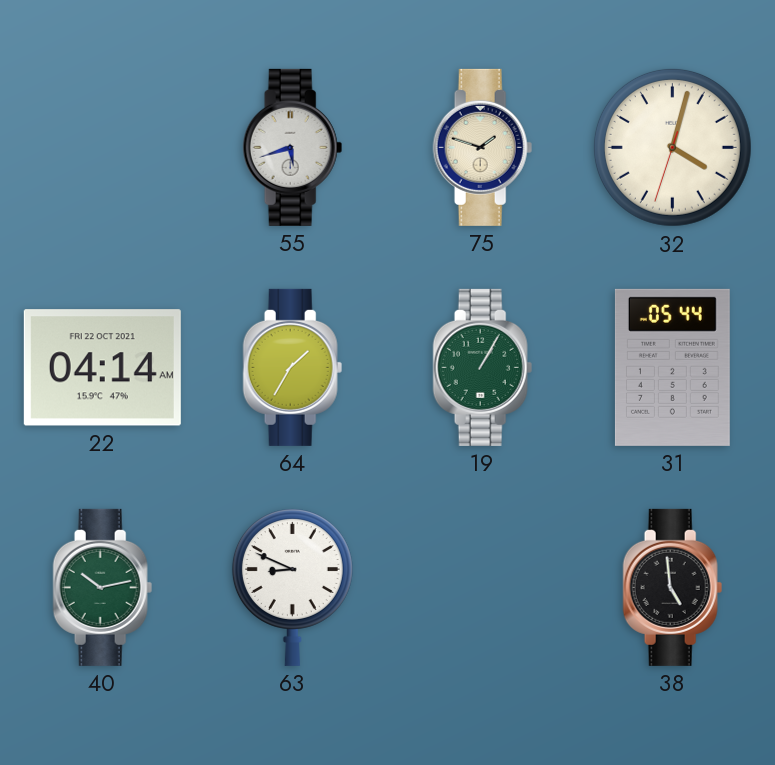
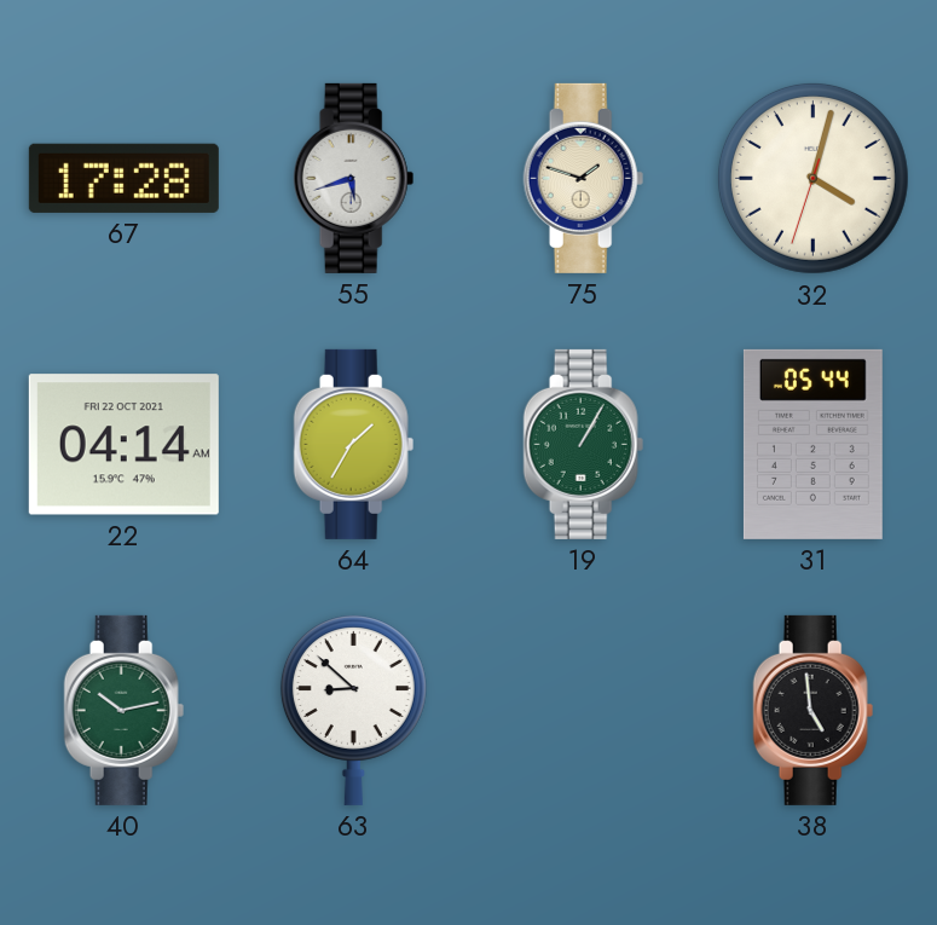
67: none -> 17:28 (123, 178)
63: 8:49 -> 8:52 (353, 710)
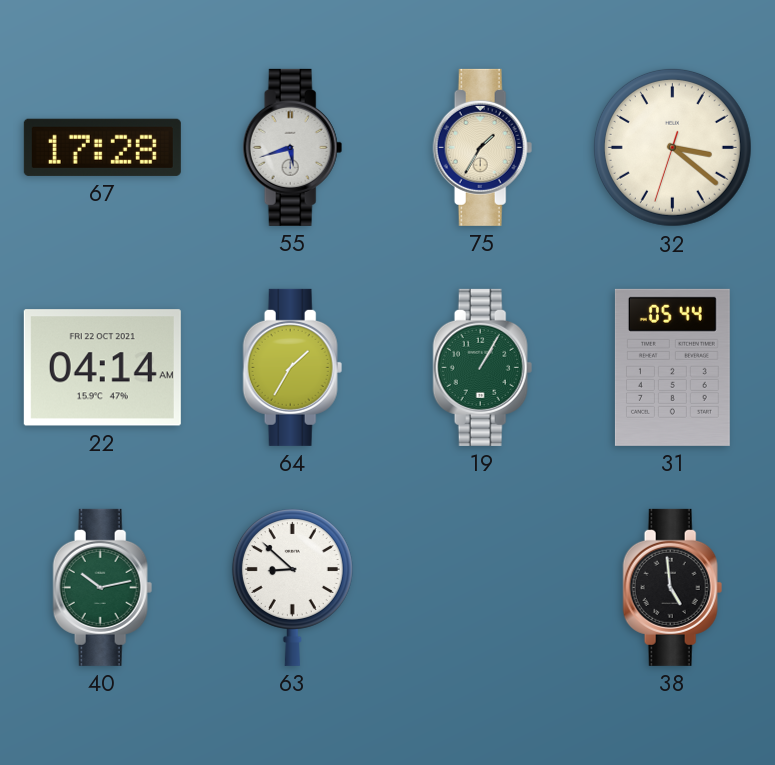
75: 1:48 -> 1:35 (483, 147)
32: 4:02 -> 3:21 (672, 147)
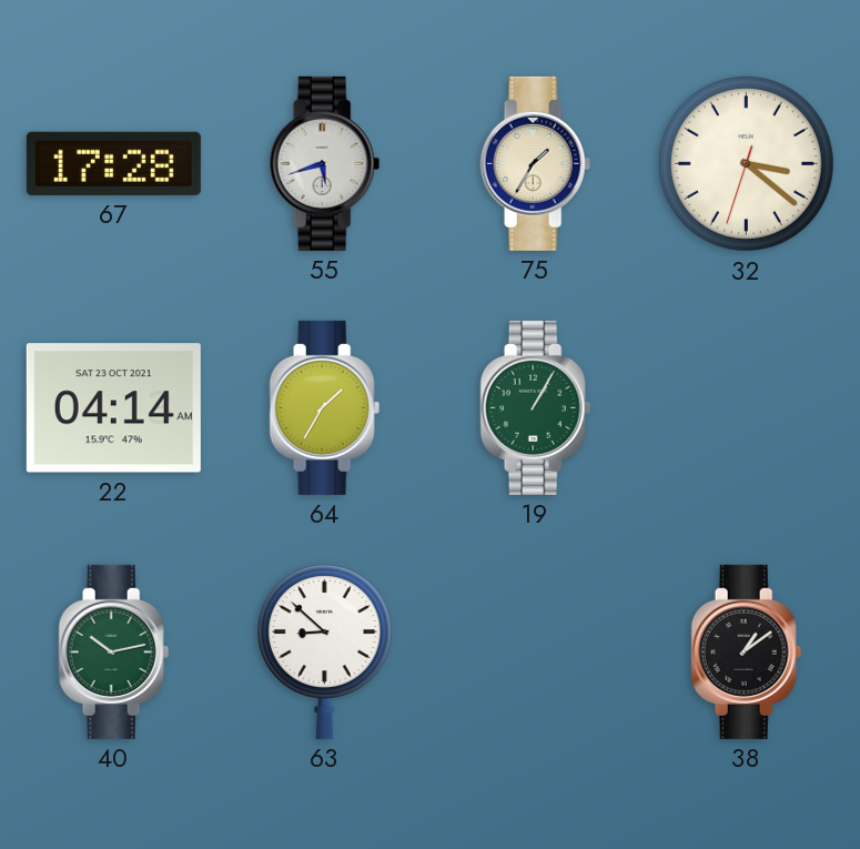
22 date: FRI 22 OCT 2021 -> SAT 23 OCT 2021 (113, 408)
31: 05:44 -> none (672, 367)
38: 4:59 -> 1:09 (747, 651)
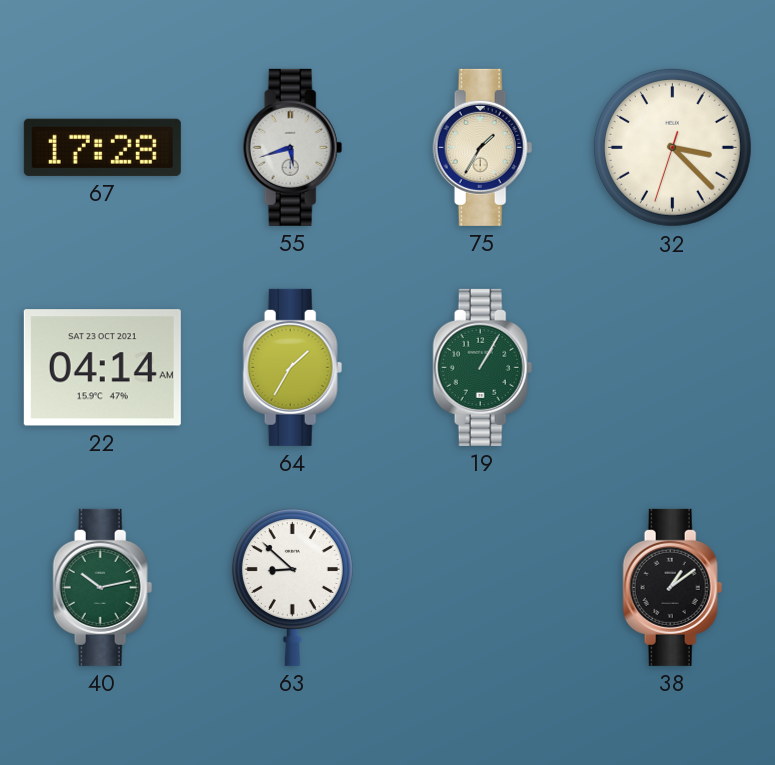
32: 3:21 -> 3:22 (672, 147)
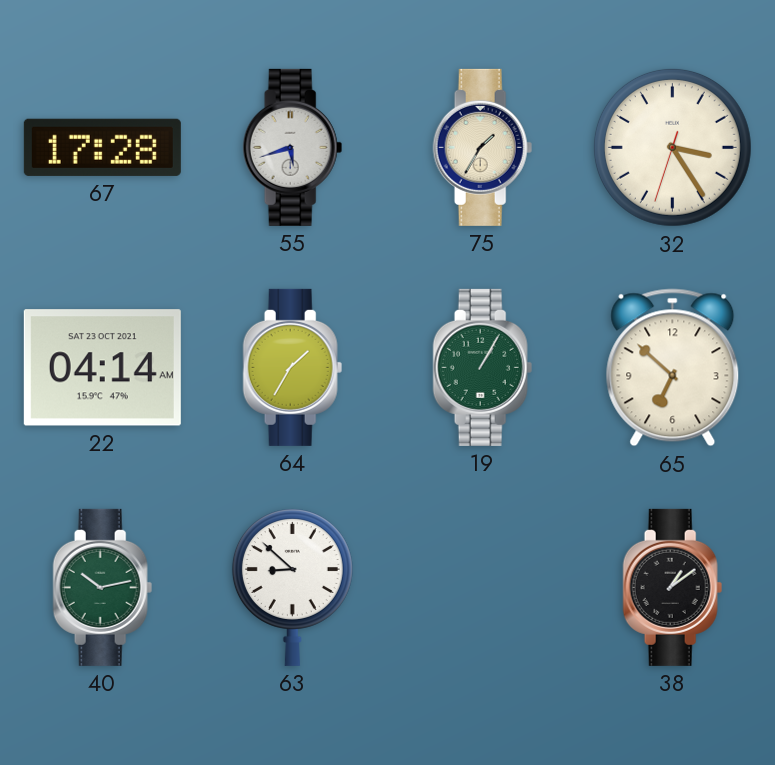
32: 3:22 -> 3:24 (672, 147)
65: none -> 6:52 (673, 368)
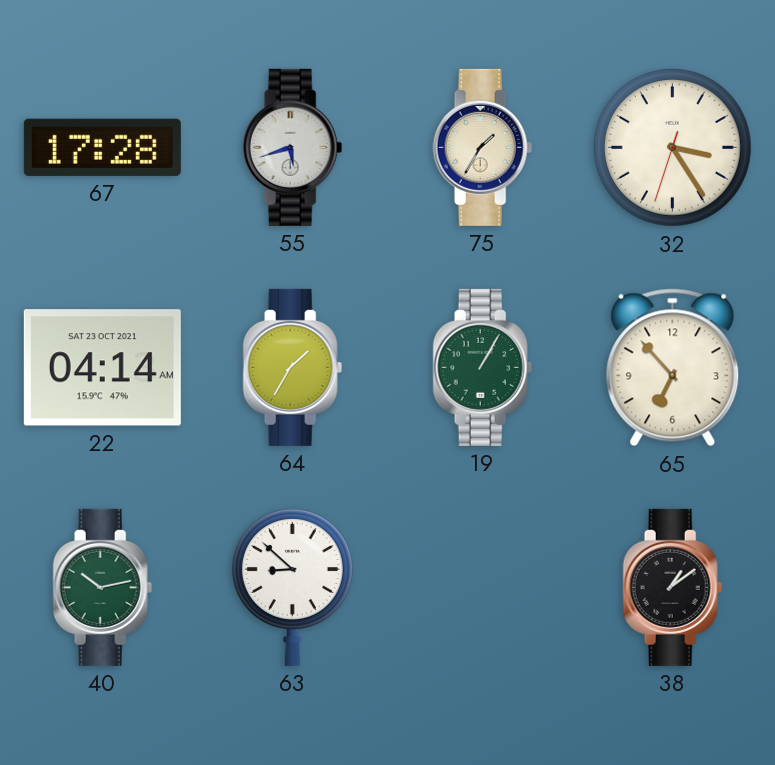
65: 6:52 -> 6:53 (673, 368)
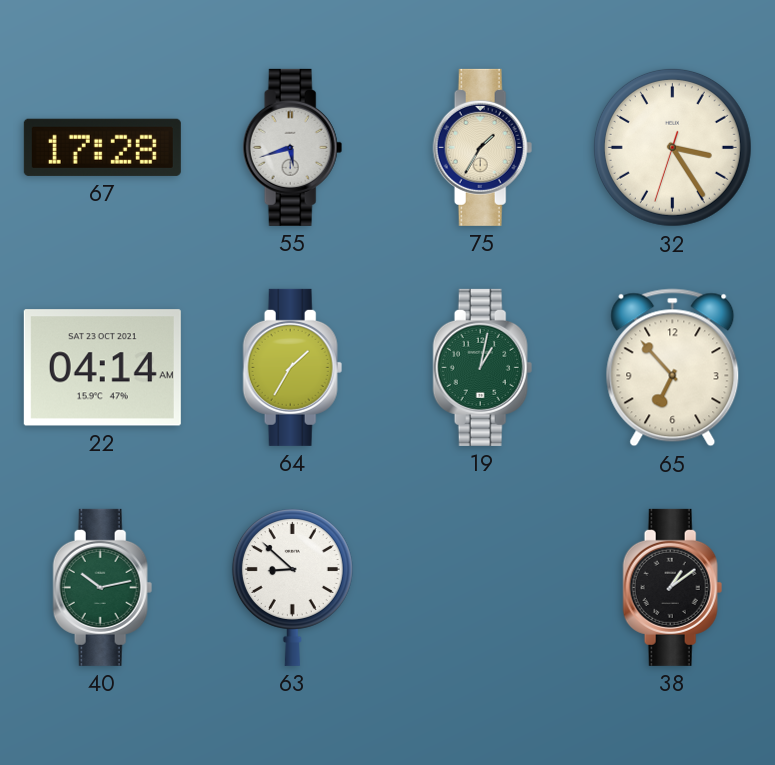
19: 1:05 -> 1:02 (483, 367)
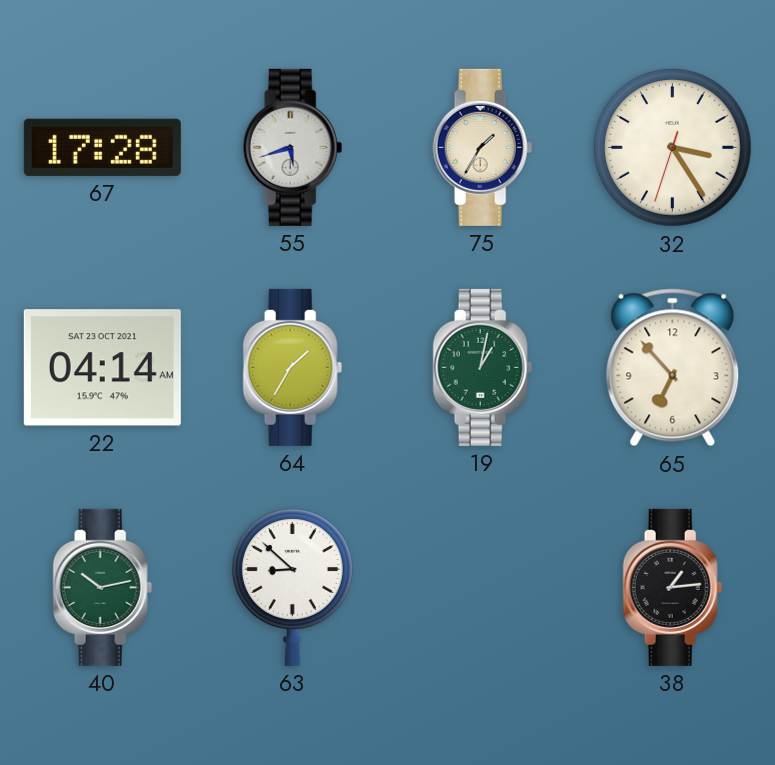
38: 1:09 -> 1:14 (673, 587)
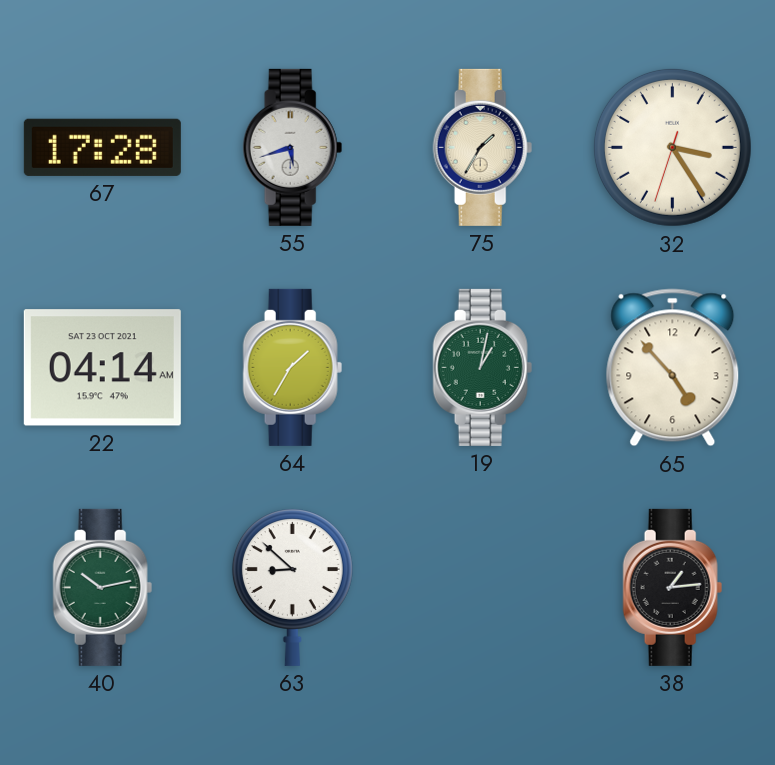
65: 6:53 -> 4:53 (673, 368)
